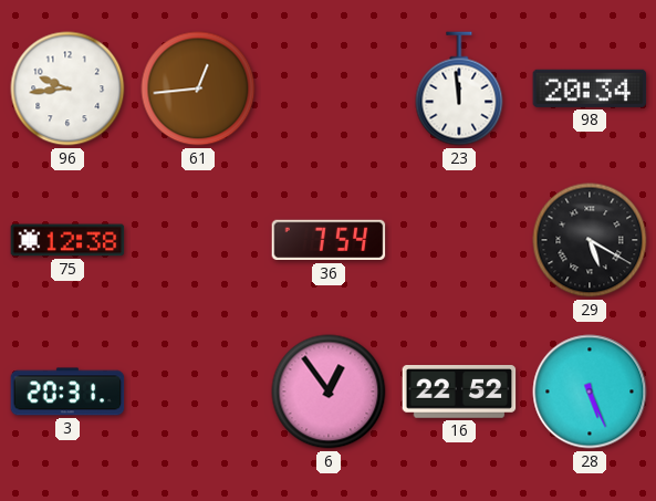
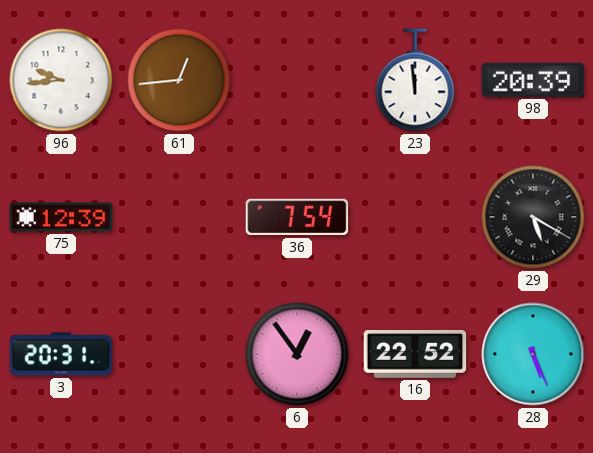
98: 20:34 -> 20:39 (533, 80)
75: 12:38 -> 12:39 (61, 217)
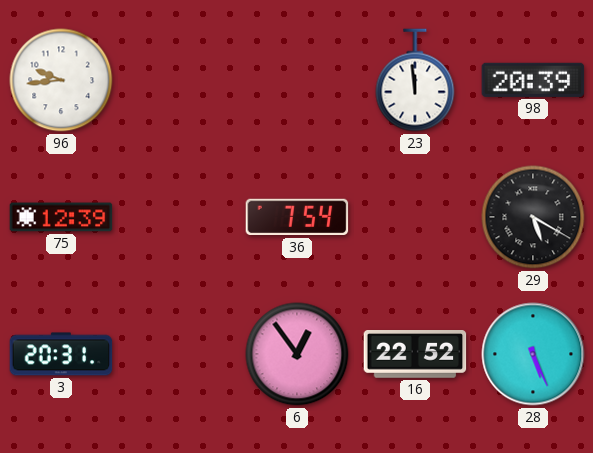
61: 12:44 -> none (179, 80)
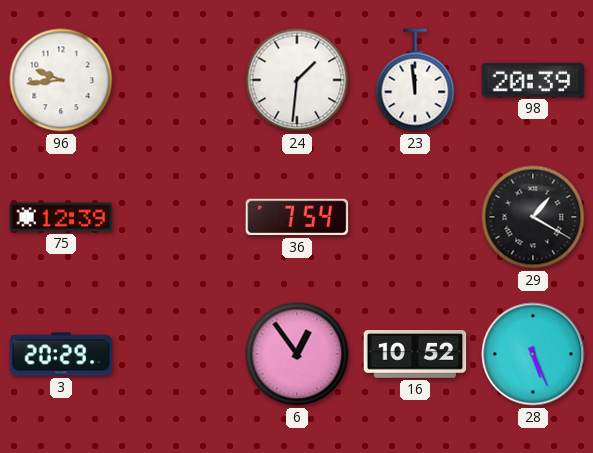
24: none -> 1:31 (297, 80)
29: 5:20 -> 1:20 (533, 217)
3: 20:31 -> 20:29 (61, 354)
16: 22:52 -> 10:52 (415, 355)
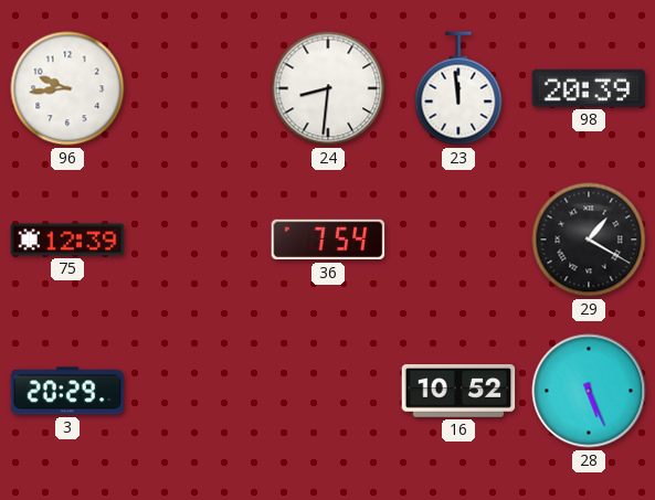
24: 1:31 -> 8:31 (328, 88)
6: 12:54 -> none (297, 354)
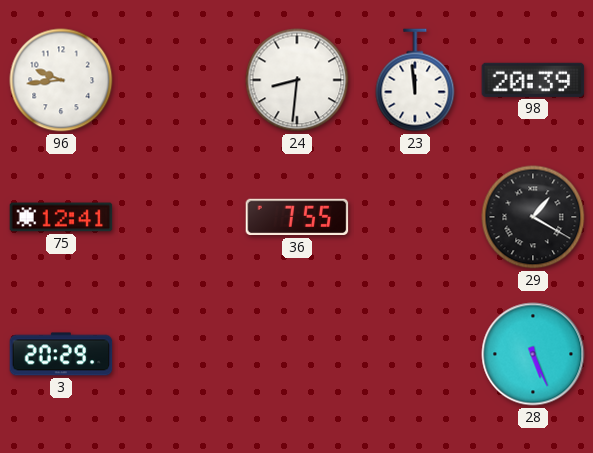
75: 12:39 -> 12:41 (61, 217)
36: 7:54 -> 7:55 (297, 217)
16: 10:52 -> none (458, 392)
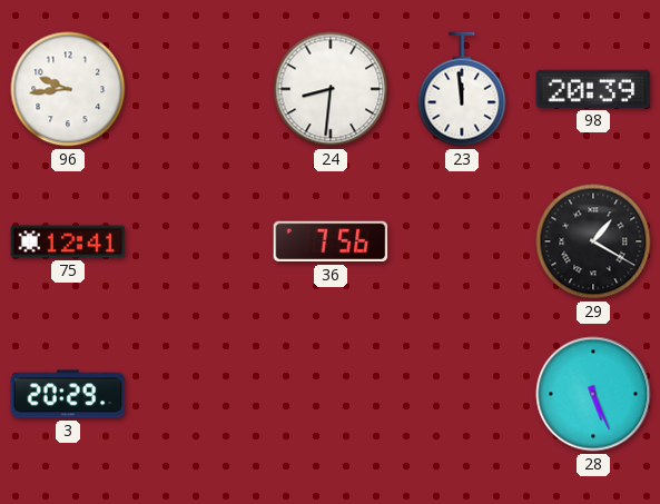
36: 7:55 -> 7:56 (331, 241)
